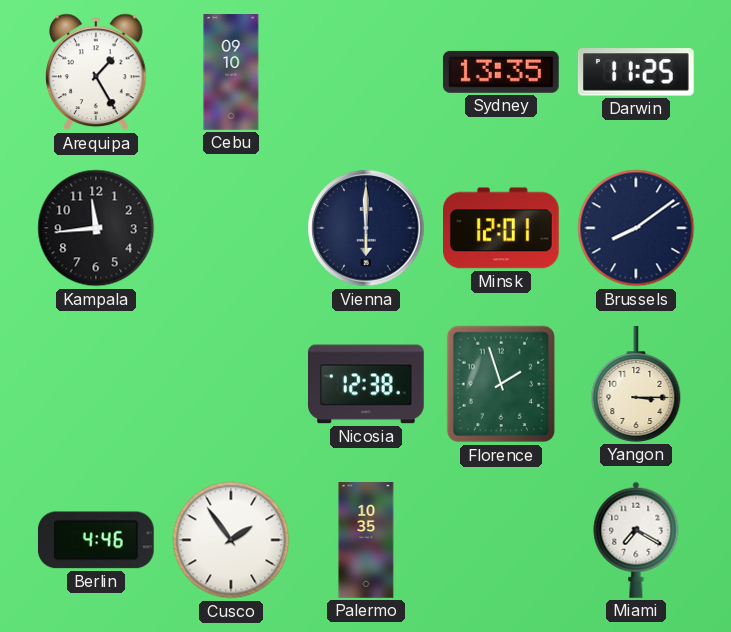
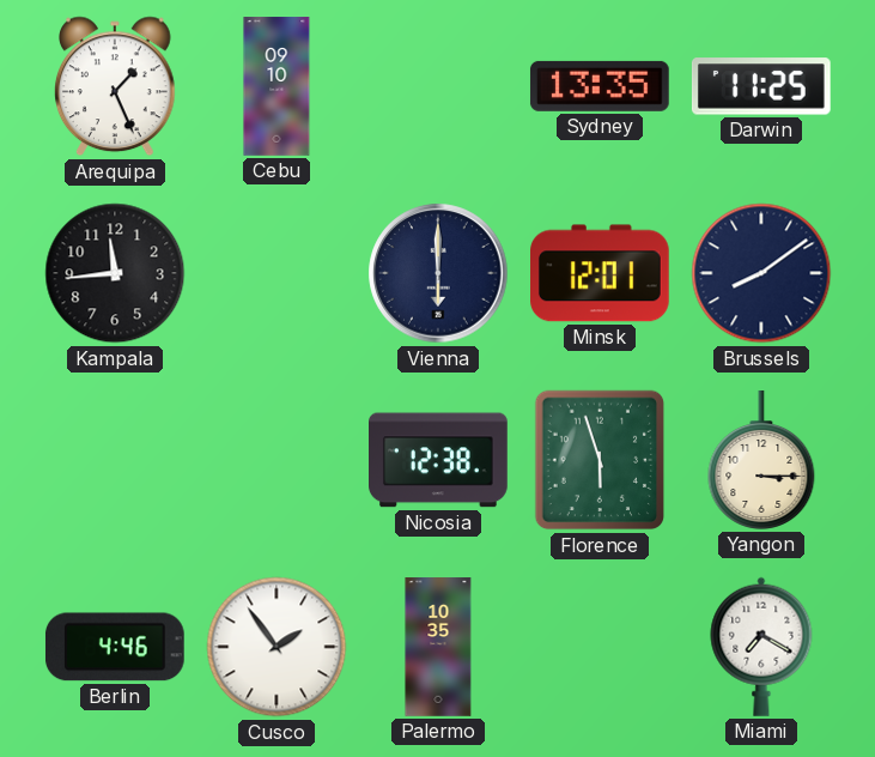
Arequipa: 1:25 -> 1:26 (116, 86)
Florence: 1:57 -> 5:57 (600, 460)
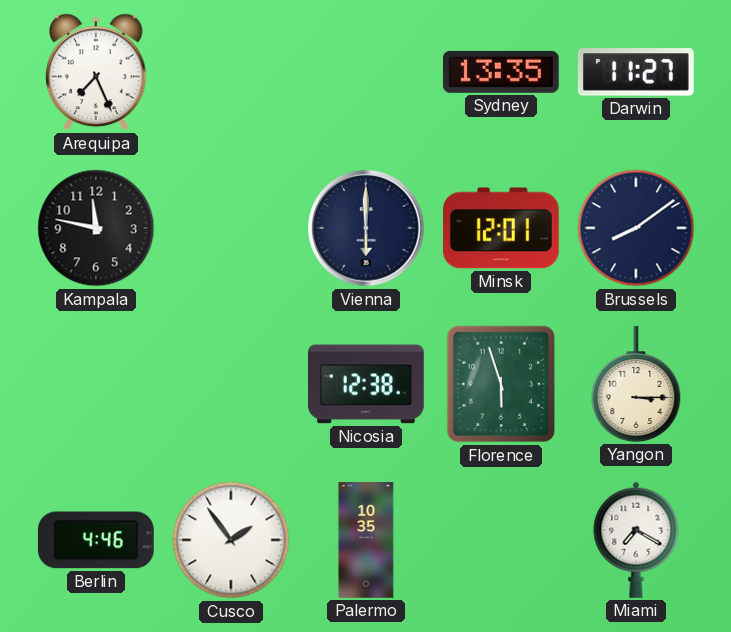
Arequipa: 1:26 -> 7:26 (97, 72)
Cebu: 09:10 -> none (277, 86)
Darwin: 11:25 -> 11:27 (636, 72)
Kampala: 11:44 -> 11:47 (96, 228)
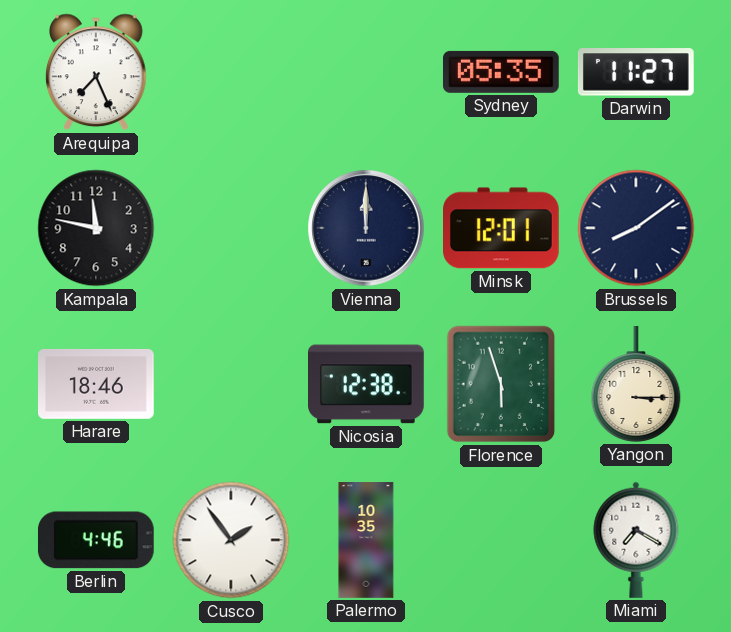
Sydney: 13:35 -> 05:35 (501, 72)
Vienna: 6:00 -> 12:00 (366, 228)
Harare: none -> 18:46 (97, 384)
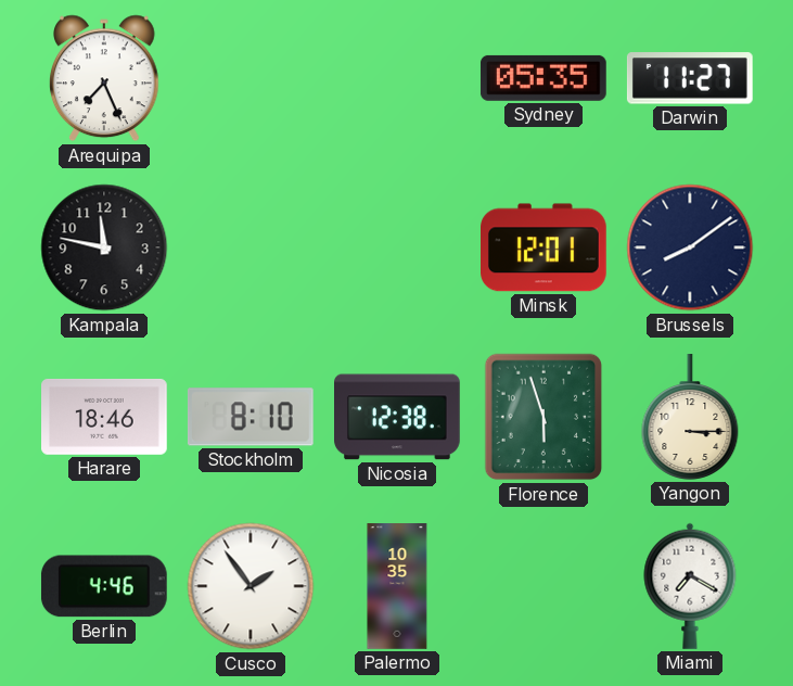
Vienna: 12:00 -> none (366, 228)
Stockholm: none -> 8:10 (251, 417)
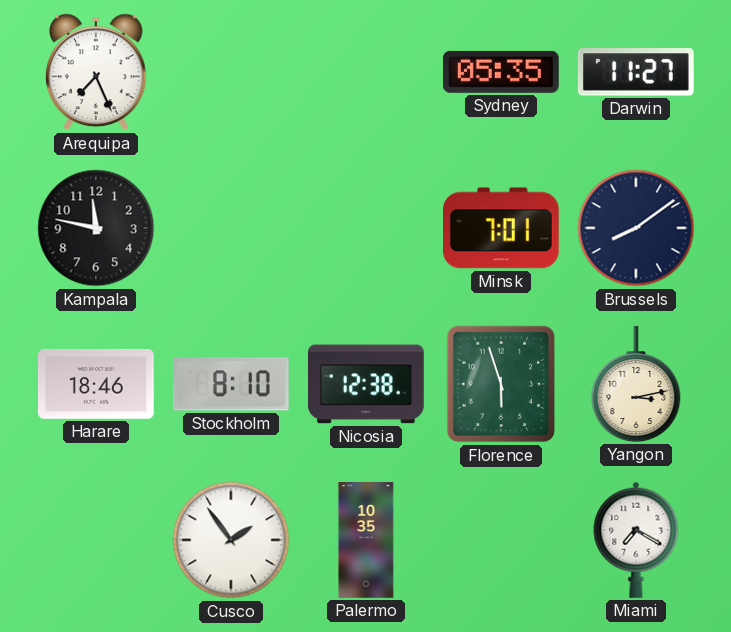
Minsk: 12:01 -> 7:01 (502, 228)
Yangon: 3:15 -> 3:13 (636, 385)
Berlin: 4:46 -> none (104, 586)
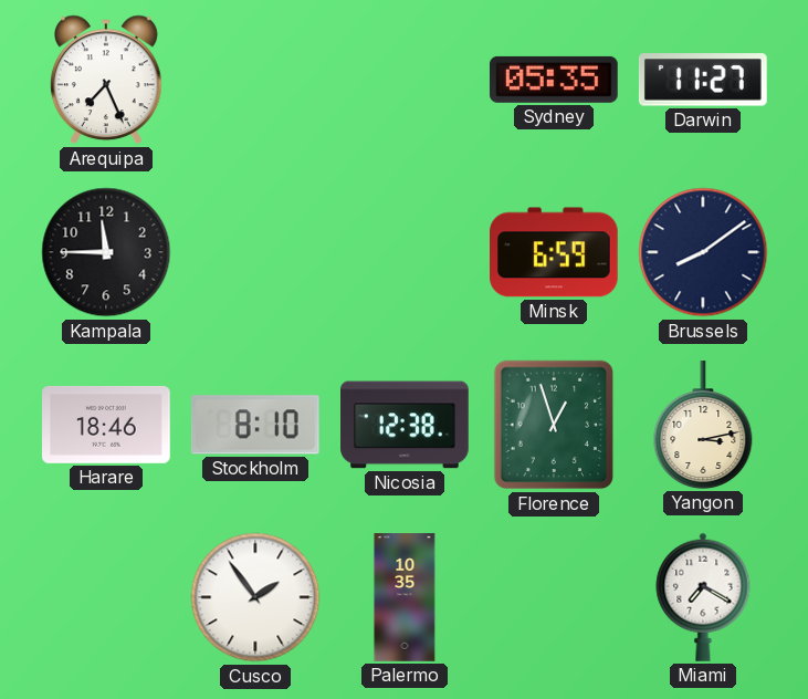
Kampala: 11:47 -> 11:45 (106, 252)
Minsk: 7:01 -> 6:59 (555, 252)
Florence: 5:57 -> 12:57 (554, 425)
